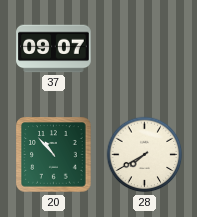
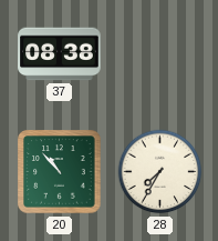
37: 09:07 -> 08:38 (60, 54)
28: 7:40 -> 7:35 (160, 172)
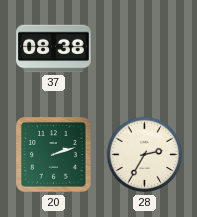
20: 10:53 -> 2:12 (54, 155)
28: 7:35 -> 2:35 (145, 155)
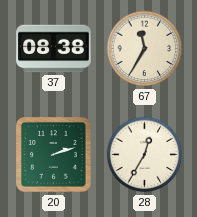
67: none -> 11:35 (145, 49)
28: 2:35 -> 12:35 (145, 155)
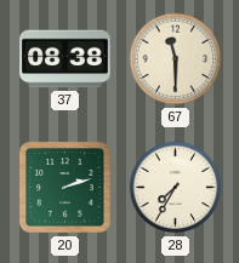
67: 11:35 -> 11:30 (176, 59)
28: 12:35 -> 7:35 (176, 188)
